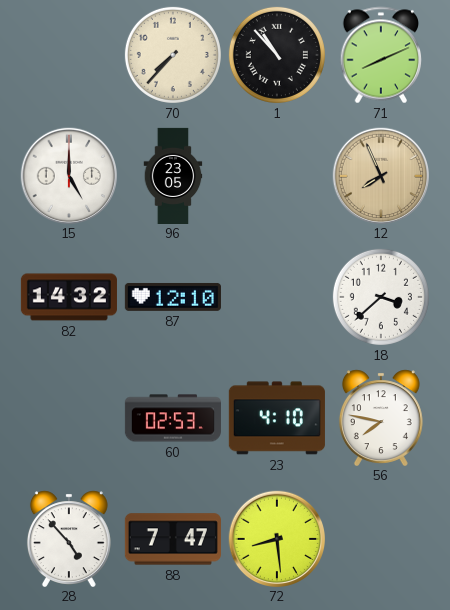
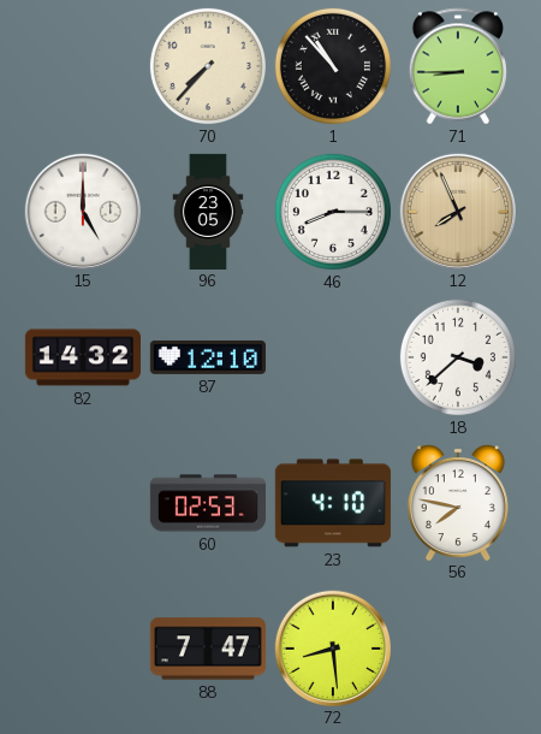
71: 8:11 -> 8:45 (458, 66)
46: none -> 8:15 (333, 212)
28: 4:53 -> none (69, 538)
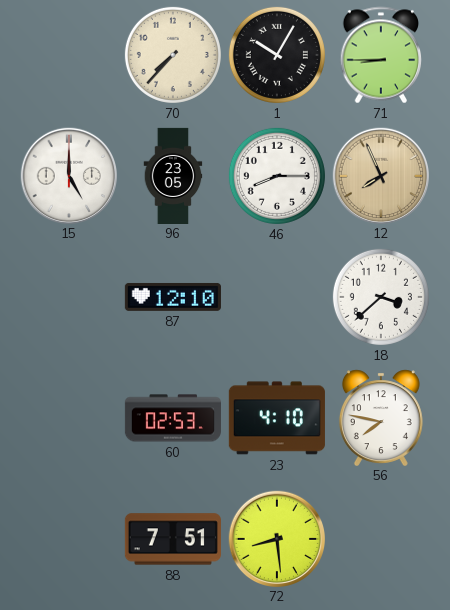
1: 10:53 -> 10:05 (277, 55)
82: 14:32 -> none (83, 357)
88: 7:47 -> 7:51 (173, 539)
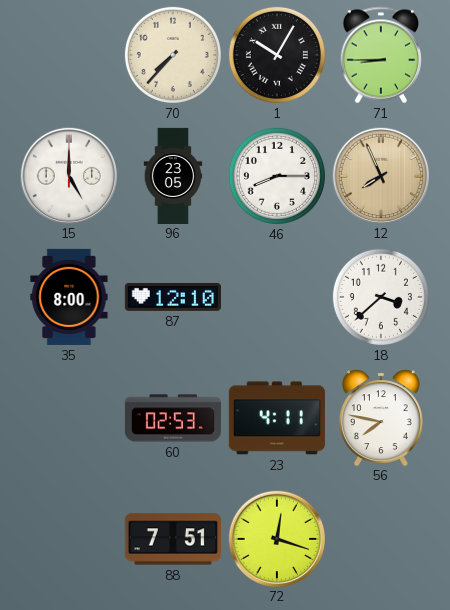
35: none -> 8:00 (69, 297)
23: 4:10 -> 4:11 (277, 418)
72: 8:29 -> 12:18 (276, 538)
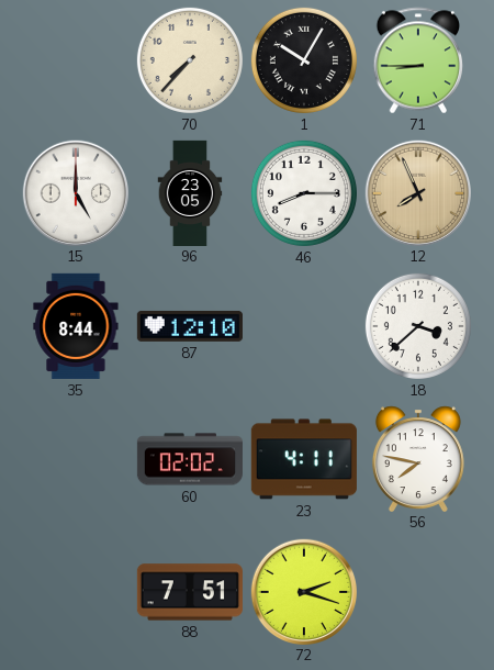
35: 8:00 -> 8:44 (76, 326)
60: 02:53 -> 02:02 (190, 459)
72: 12:18 -> 2:18 (303, 591)
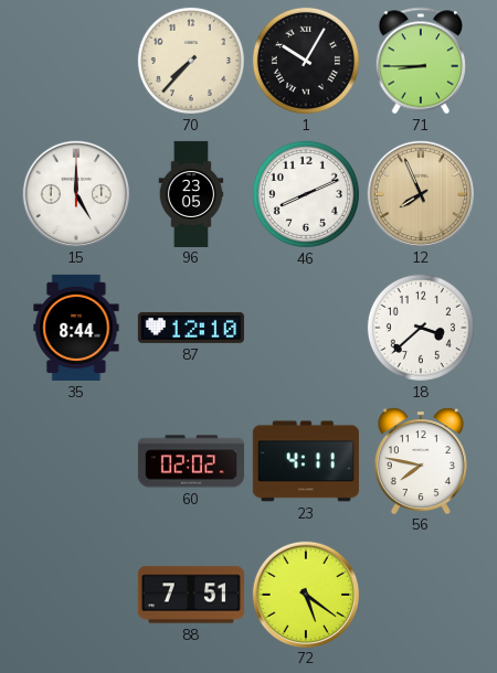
46: 8:15 -> 8:11 (306, 194)
72: 2:18 -> 5:21 (305, 594)
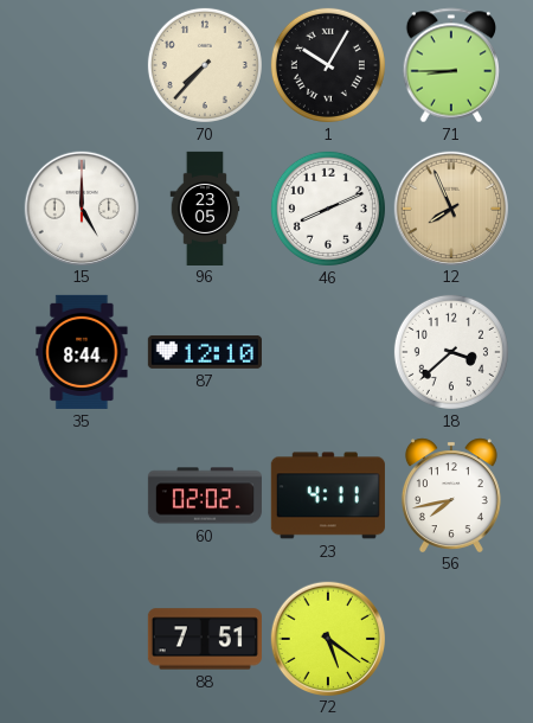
56: 7:47 -> 7:43 (451, 494)
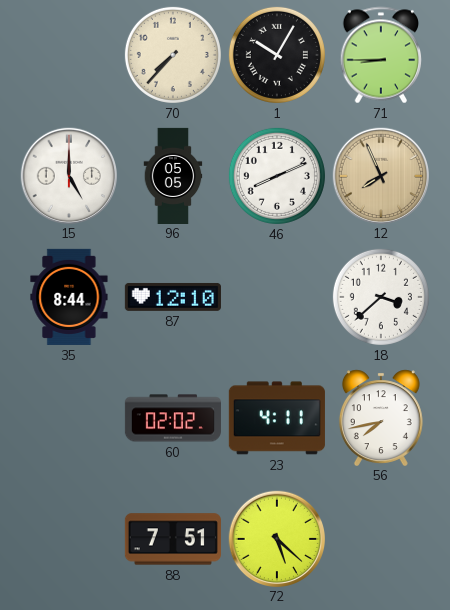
96: 23:05 -> 05:05 (173, 175)
72: 5:21 -> 5:22 (276, 538)
